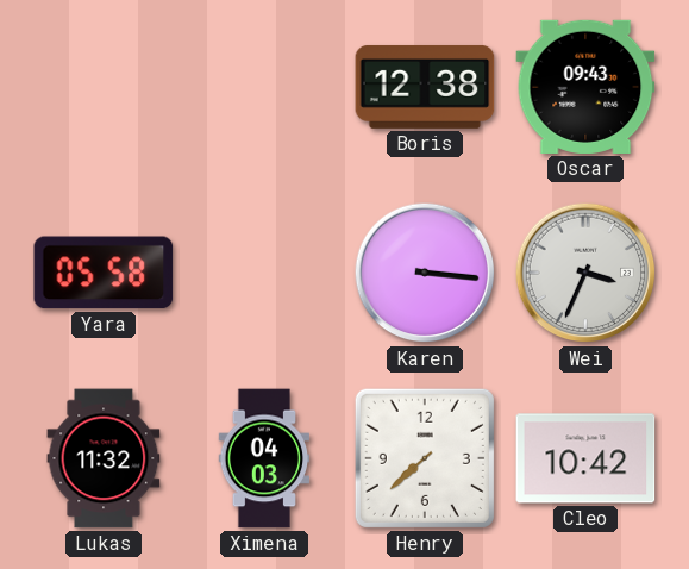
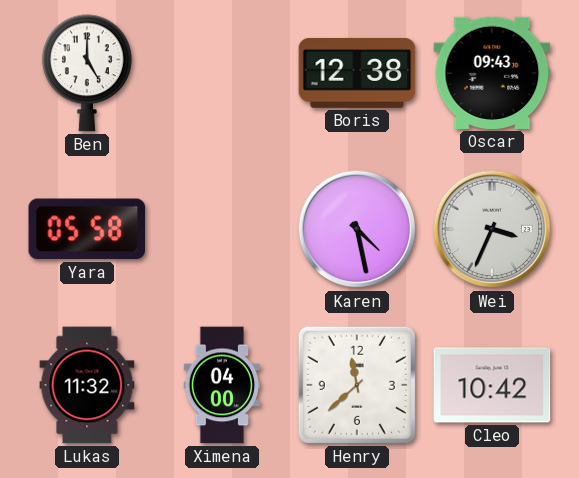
Ben: none -> 5:00 (87, 73)
Karen: 3:16 -> 4:28 (357, 229)
Ximena: 04:03 -> 04:00 (222, 385)
Henry: 7:38 -> 11:38 (357, 385)
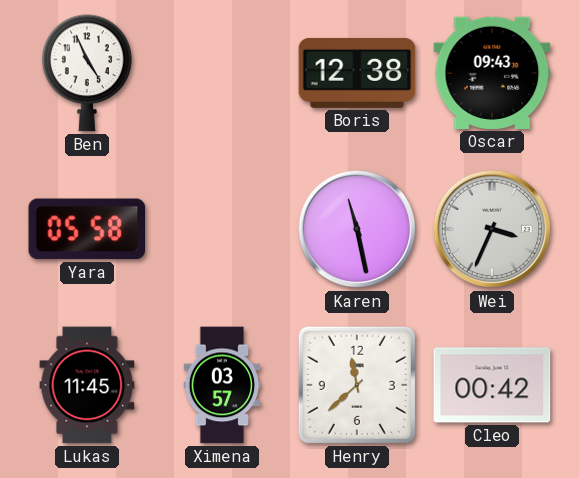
Ben: 5:00 -> 4:56 (87, 73)
Karen: 4:28 -> 11:28 (357, 229)
Lukas: 11:32 -> 11:45 (87, 385)
Ximena: 04:00 -> 03:57 (222, 385)
Cleo: 10:42 -> 00:42 (492, 385)
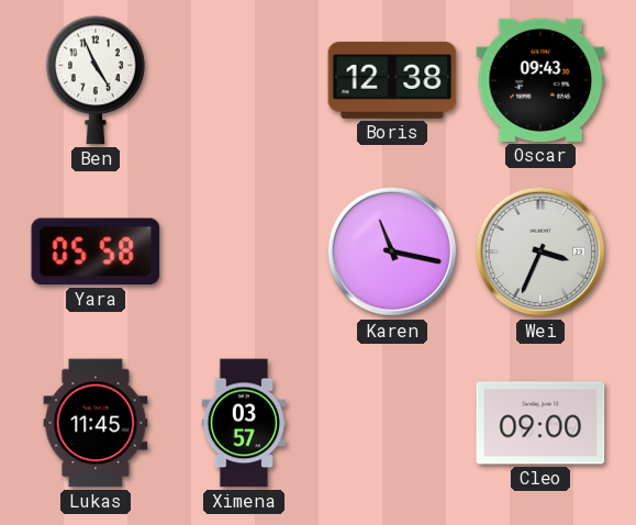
Karen: 11:28 -> 11:17 (392, 252)
Henry: 11:38 -> none (357, 385)
Cleo: 00:42 -> 09:00 (540, 423)
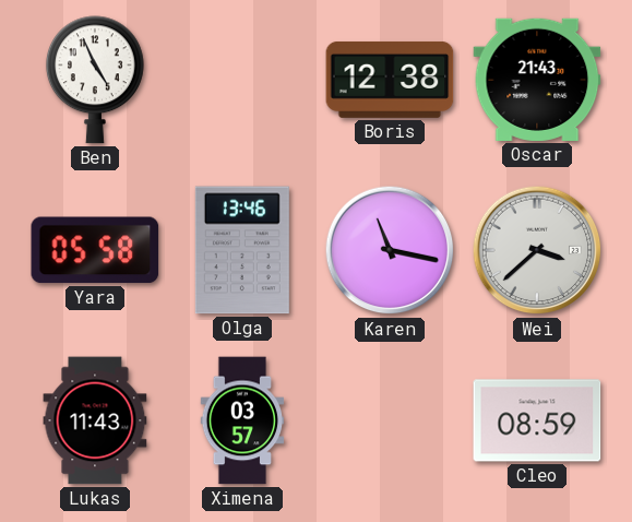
Oscar: 09:43 -> 21:43 (537, 80)
Olga: none -> 13:46 (242, 250)
Wei: 3:34 -> 3:38 (537, 250)
Lukas: 11:45 -> 11:43 (95, 420)
Cleo: 09:00 -> 08:59 (537, 420)
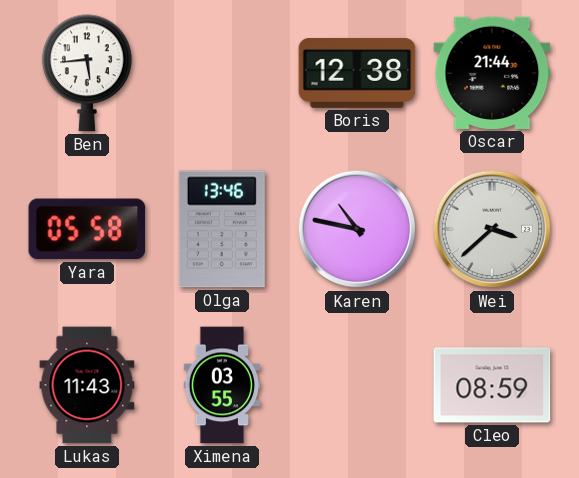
Ben: 4:56 -> 5:44 (87, 73)
Oscar: 21:43 -> 21:44 (492, 73)
Karen: 11:17 -> 10:47 (357, 229)
Ximena: 03:57 -> 03:55 (222, 385)
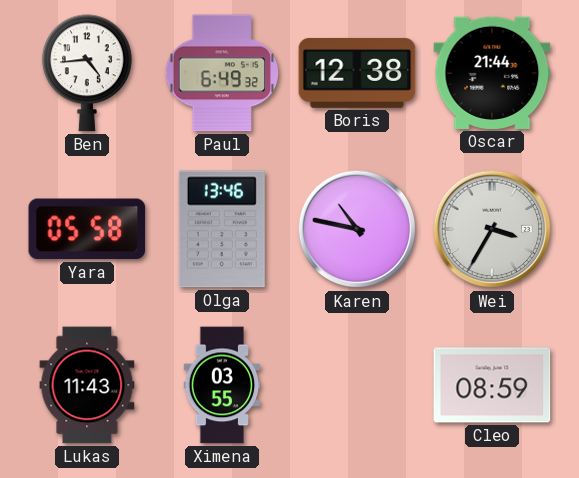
Ben: 5:44 -> 4:44 (87, 73)
Paul: none -> 6:49 (221, 73)
Wei: 3:38 -> 3:35 (492, 229)
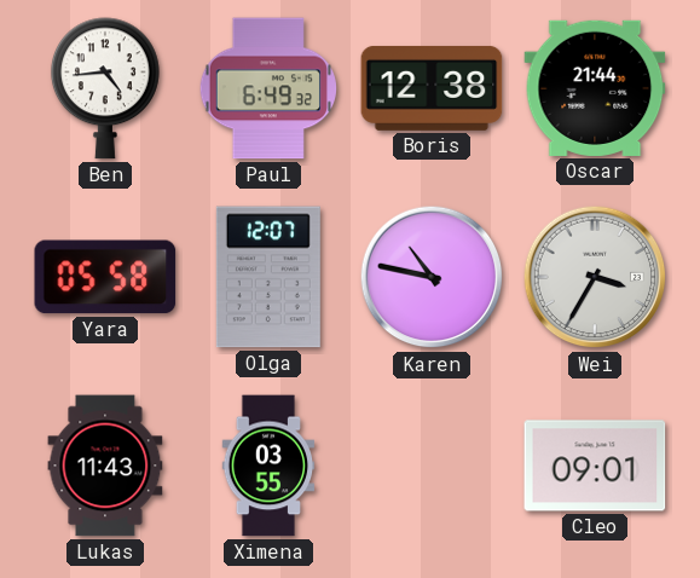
Olga: 13:46 -> 12:07 (268, 277)
Cleo: 08:59 -> 09:01 (595, 466)
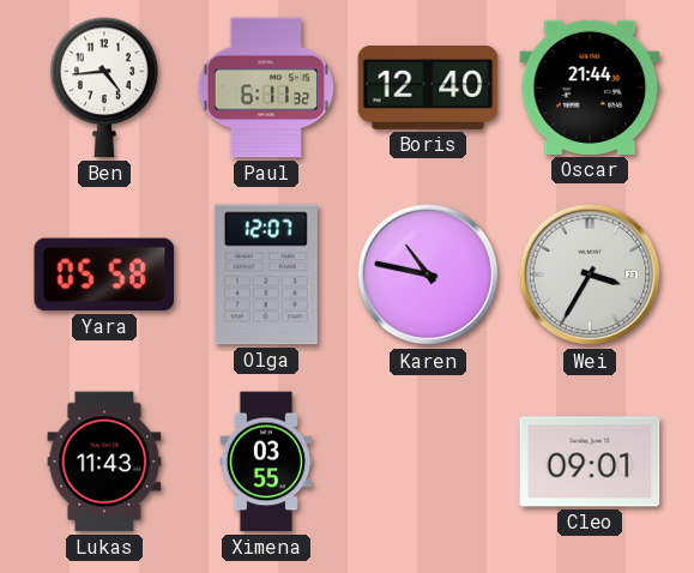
Paul: 6:49 -> 6:11 (265, 88)
Boris: 12:38 -> 12:40 (428, 88)
